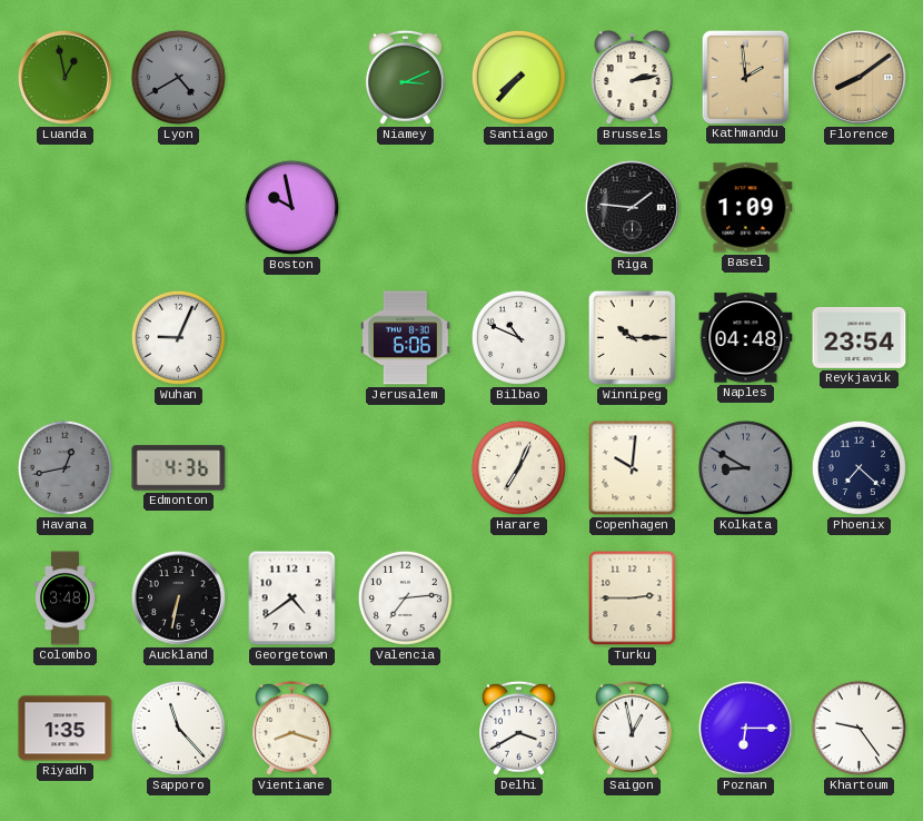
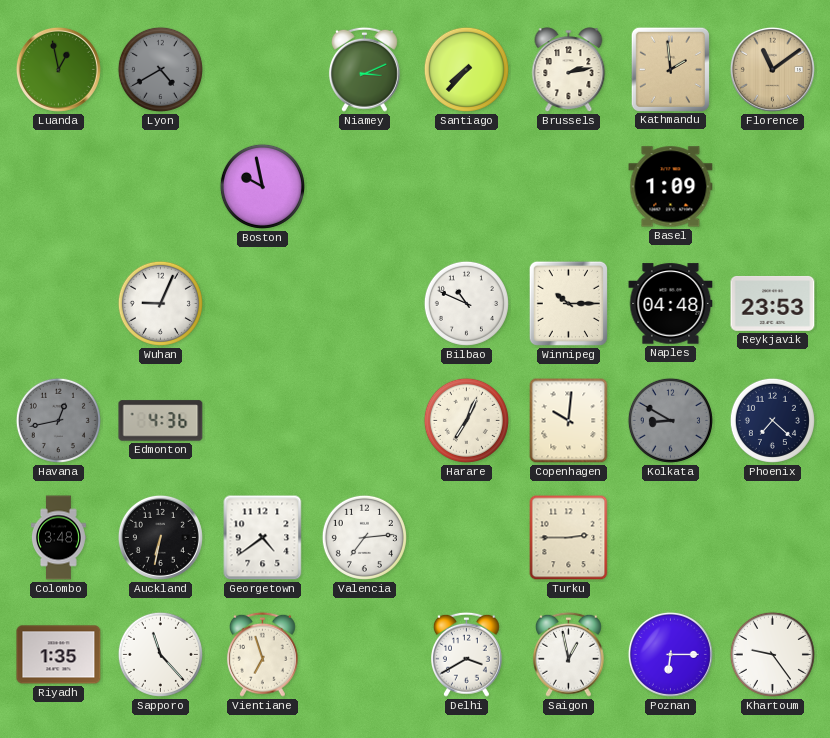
Florence: 8:09 -> 11:09 (772, 69)
Riga: 1:46 -> none (632, 207)
Jerusalem: 6:06 -> none (406, 338)
Reykjavik: 23:54 -> 23:53 (773, 303)
Vientiane: 8:18 -> 6:57 (262, 654)
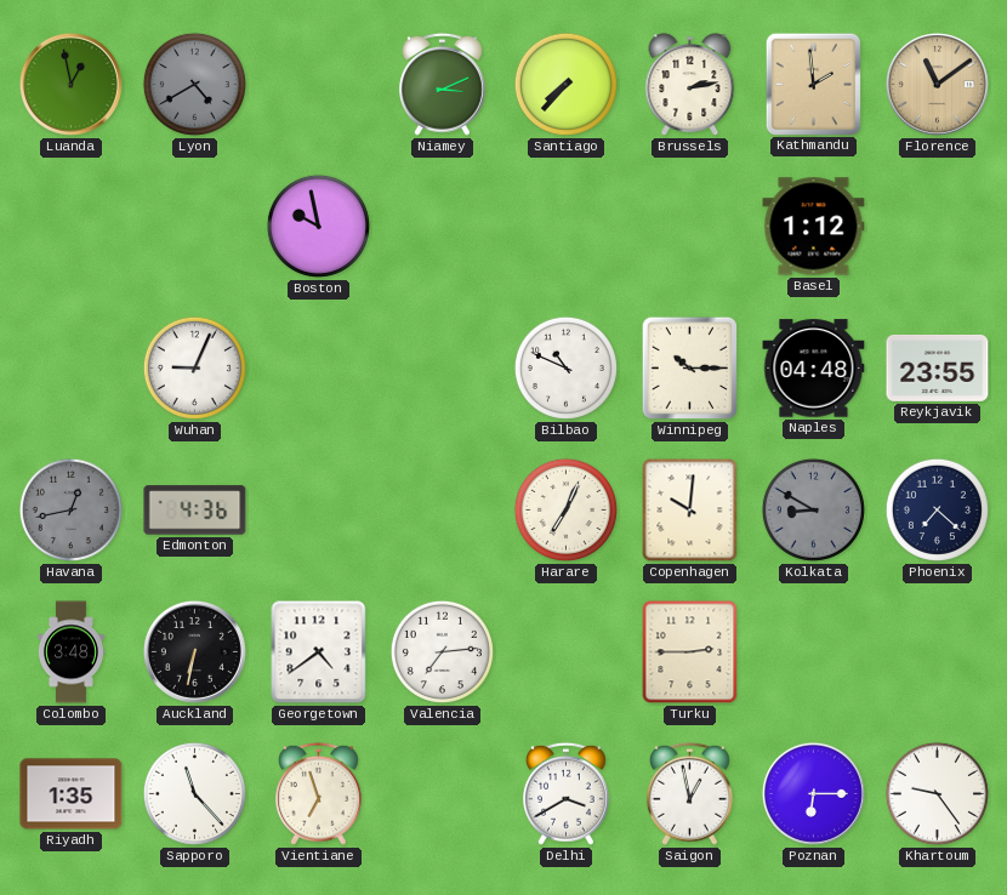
Basel: 1:09 -> 1:12 (814, 227)
Reykjavik: 23:53 -> 23:55 (938, 367)
